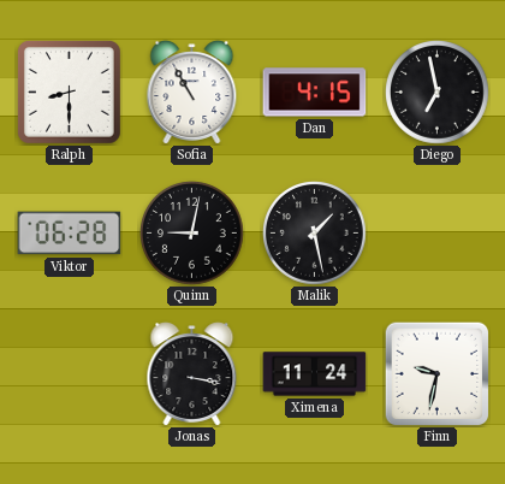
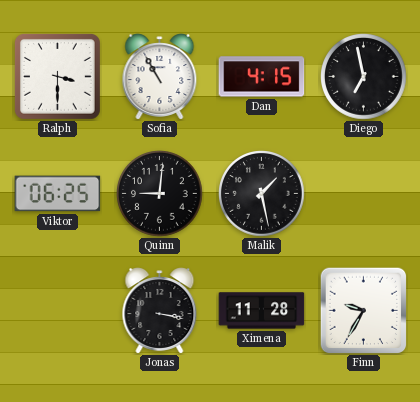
Ralph: 8:30 -> 3:30 (57, 76)
Viktor: 06:28 -> 06:25 (58, 194)
Quinn: 9:02 -> 9:01 (160, 194)
Ximena: 11:24 -> 11:28 (262, 311)
Finn: 9:32 -> 9:35 (363, 310)
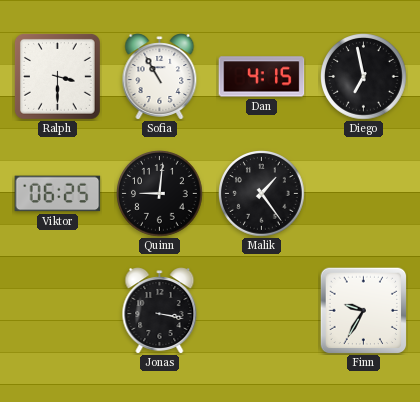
Malik: 1:28 -> 1:24 (262, 194)
Ximena: 11:28 -> none (262, 311)
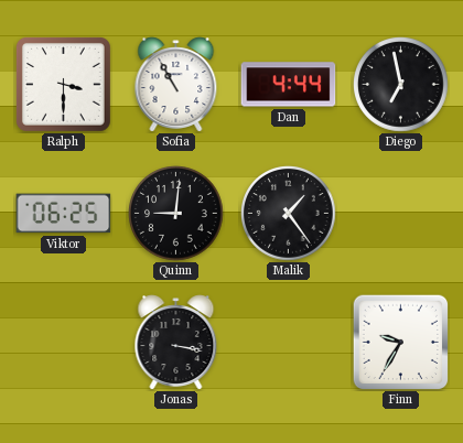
Dan: 4:15 -> 4:44 (289, 85)
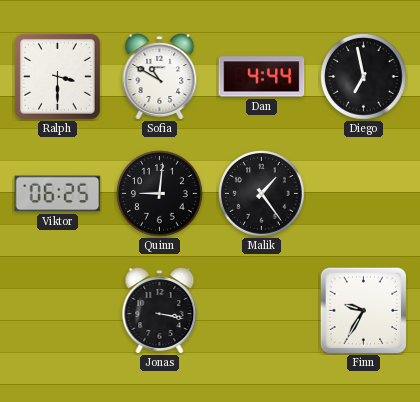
Sofia: 10:55 -> 10:50 (160, 77)
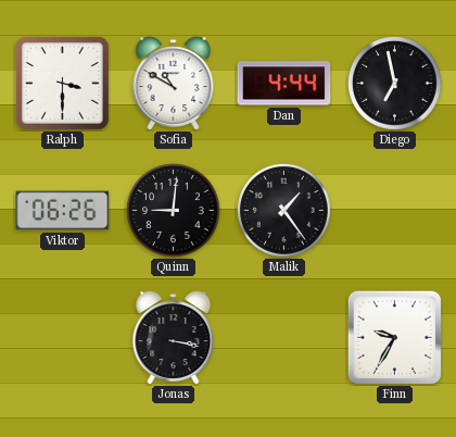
Viktor: 06:25 -> 06:26 (63, 211)
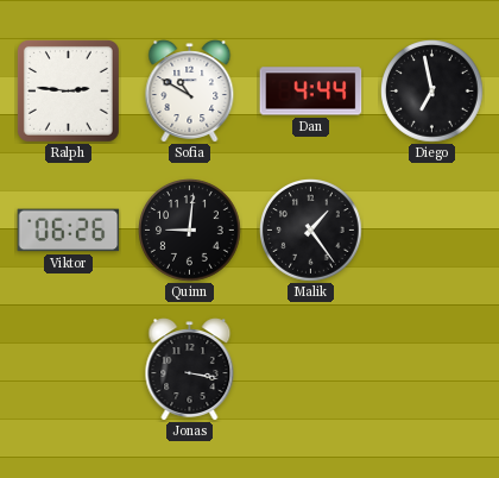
Ralph: 3:30 -> 2:46 (68, 90)
Finn: 9:35 -> none (394, 337)
